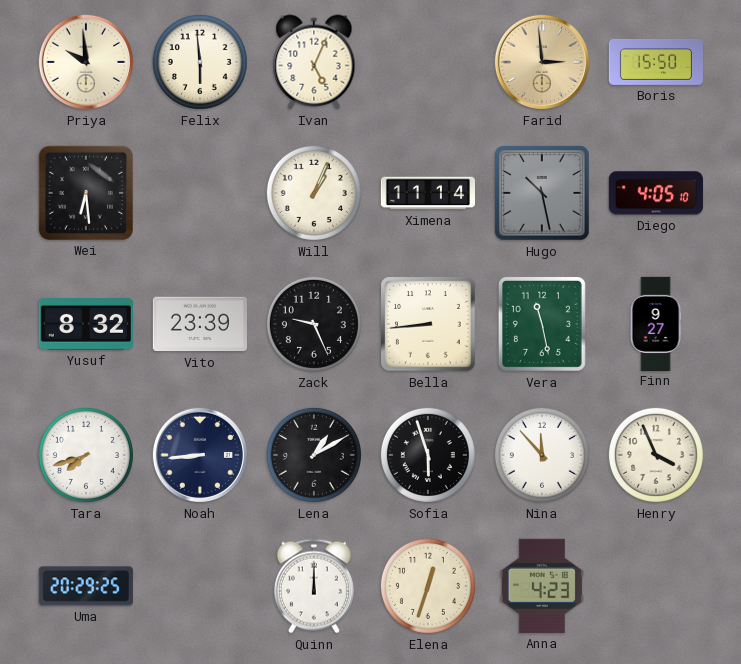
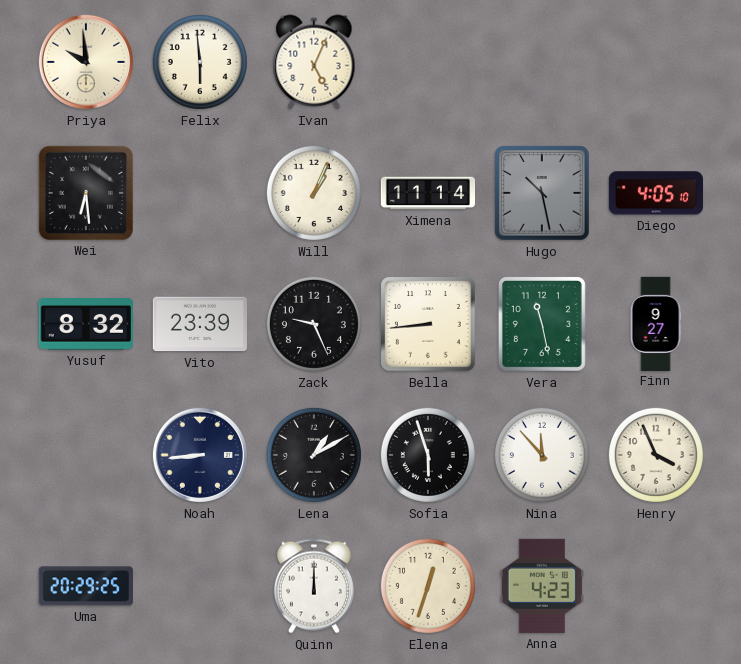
Farid: 2:59 -> none (542, 62)
Boris: 15:50 -> none (655, 63)
Tara: 7:42 -> none (86, 455)
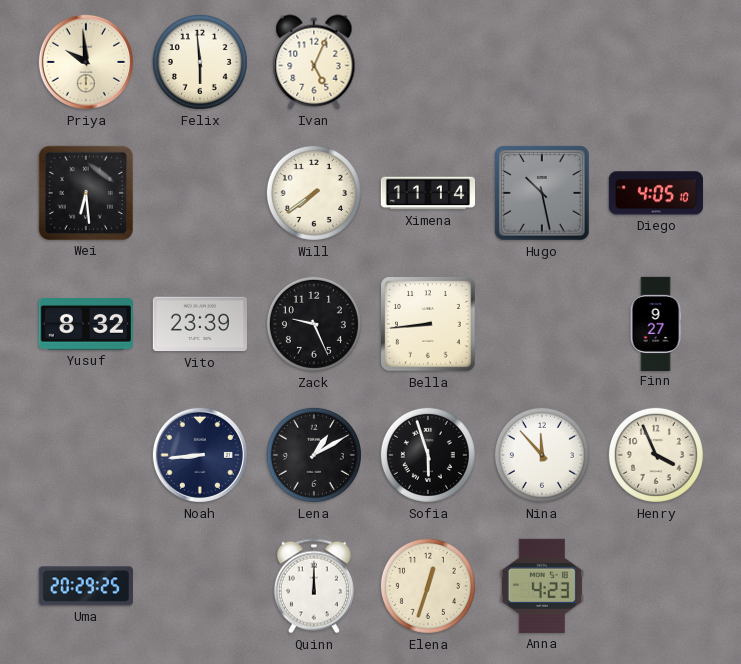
Will: 1:04 -> 7:39 (314, 193)
Vera: 11:28 -> none (542, 324)
